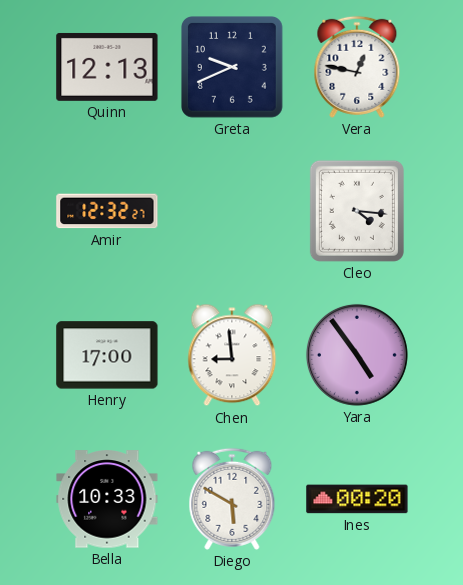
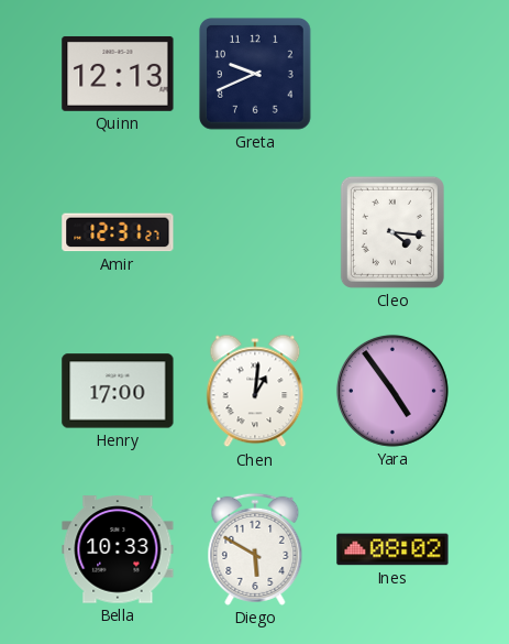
Vera: 12:47 -> none (357, 67)
Amir: 12:32 -> 12:31 (118, 232)
Chen: 8:59 -> 1:01 (255, 391)
Ines: 00:20 -> 08:02 (392, 549)
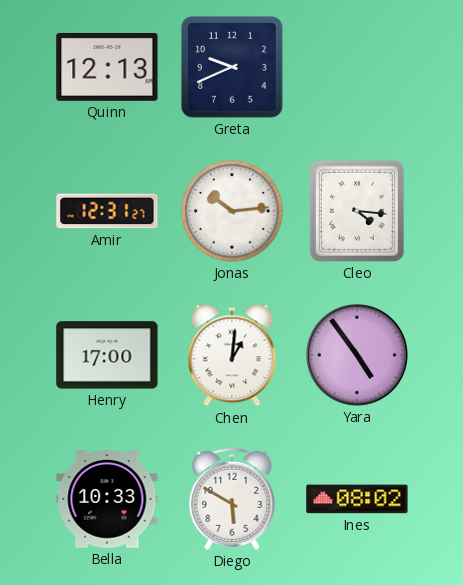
Jonas: none -> 10:14 (232, 211)
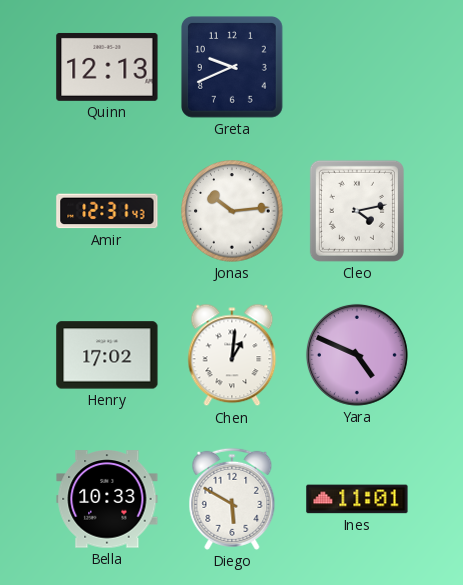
Amir: 12:31:27 -> 12:31:43 (107, 211)
Cleo: 4:16 -> 4:13 (357, 211)
Henry: 17:00 -> 17:02 (107, 355)
Yara: 4:54 -> 4:49 (357, 355)
Ines: 08:02 -> 11:01 (357, 499)
